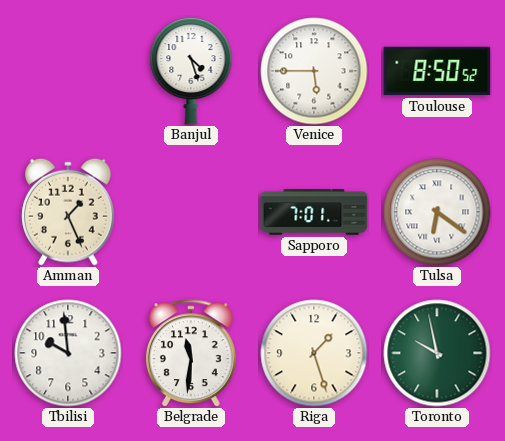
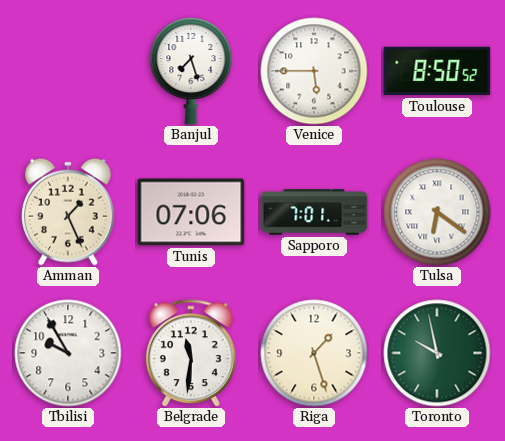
Banjul: 4:27 -> 7:27 (191, 71)
Tunis: none -> 07:06 (191, 212)
Tbilisi: 9:59 -> 9:55 (68, 353)
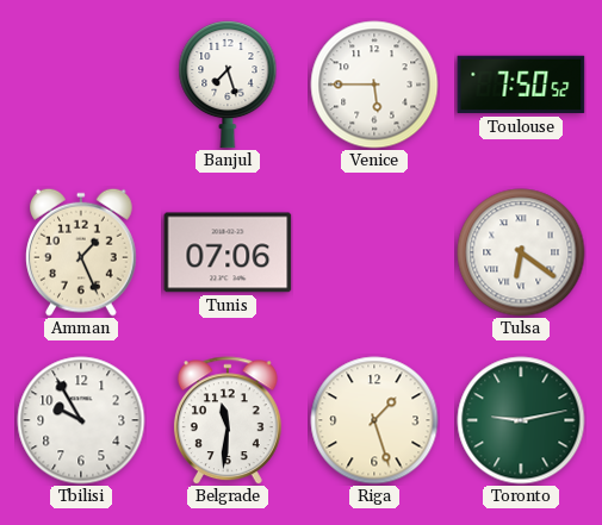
Toulouse: 8:50 -> 7:50 (521, 85)
Sapporo: 7:01 -> none (314, 212)
Toronto: 9:58 -> 9:13 (521, 420)
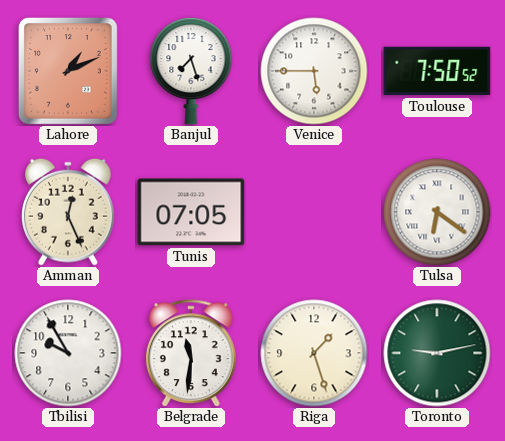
Lahore: none -> 1:11 (68, 71)
Amman: 1:26 -> 12:26 (69, 212)
Tunis: 07:06 -> 07:05 (191, 212)
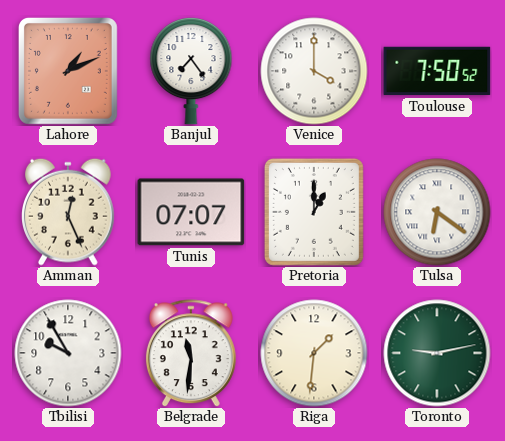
Banjul: 7:27 -> 7:24 (191, 71)
Venice: 5:45 -> 4:00 (314, 71)
Tunis: 07:05 -> 07:07 (191, 212)
Pretoria: none -> 1:00 (314, 212)
Riga: 1:27 -> 1:31 (314, 353)
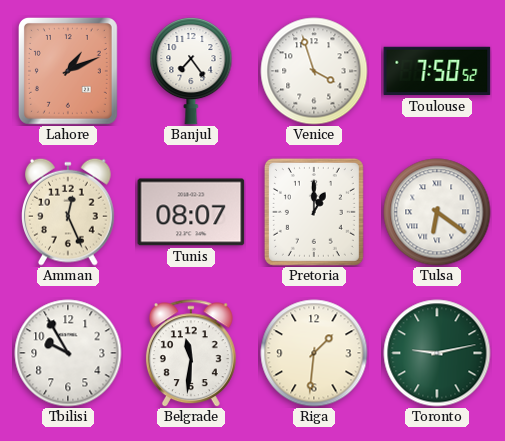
Venice: 4:00 -> 3:57 (314, 71)
Tunis: 07:07 -> 08:07 (191, 212)
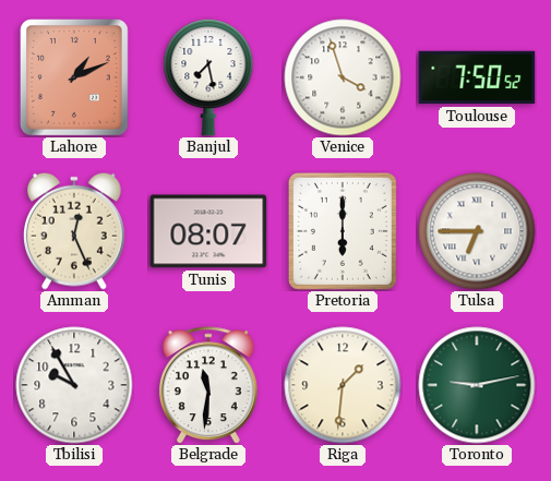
Banjul: 7:24 -> 7:28 (208, 77)
Pretoria: 1:00 -> 6:00 (343, 231)
Tulsa: 6:21 -> 6:45 (477, 231)
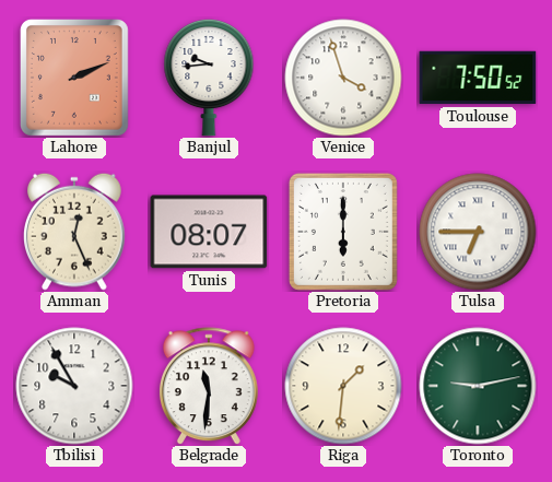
Lahore: 1:11 -> 2:11 (74, 78)
Banjul: 7:28 -> 9:44 (209, 78)
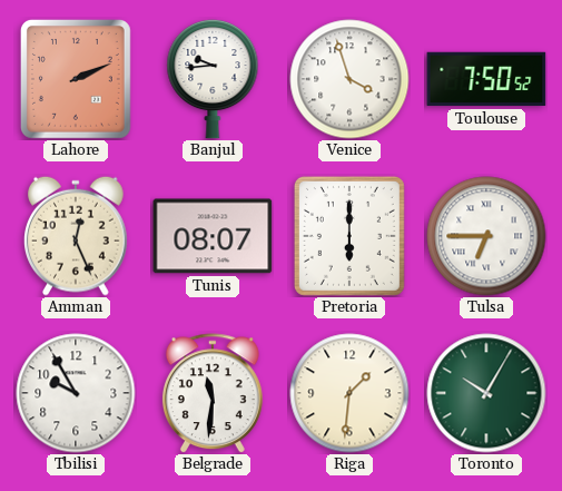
Toronto: 9:13 -> 10:05 (486, 393)
